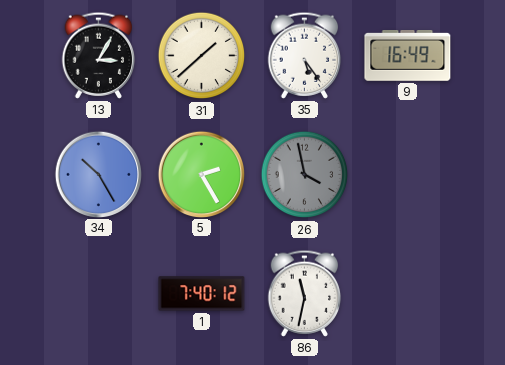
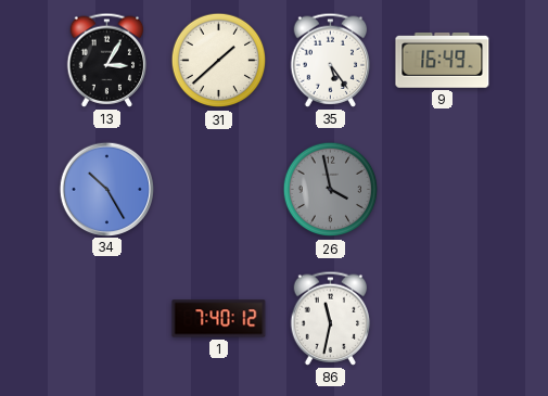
5: 2:25 -> none (201, 174)
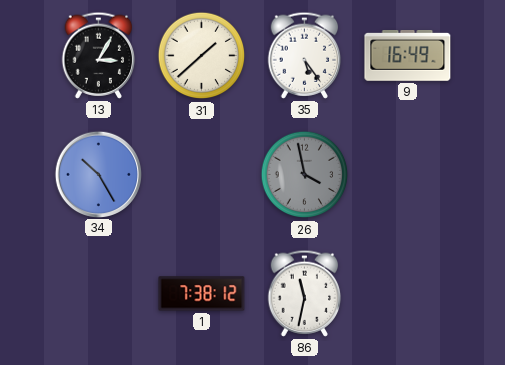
1: 7:40 -> 7:38 (202, 294)
